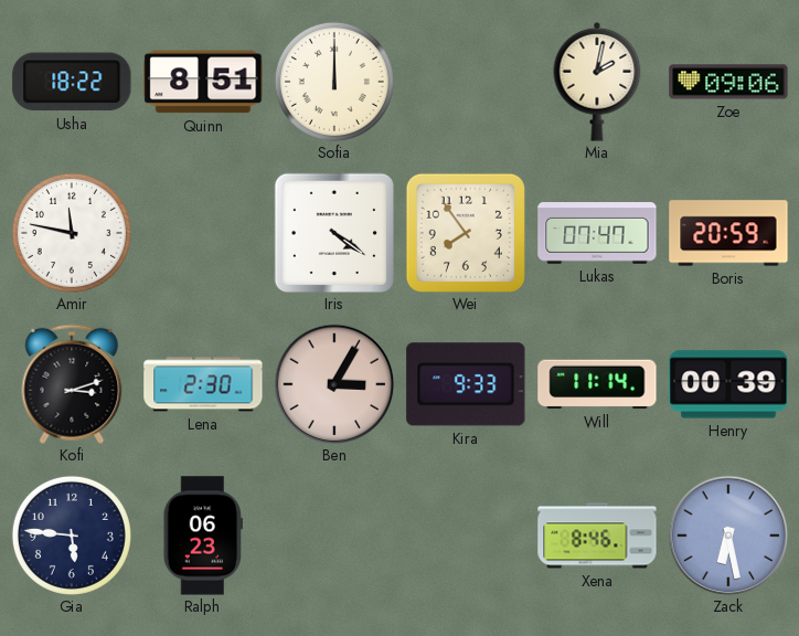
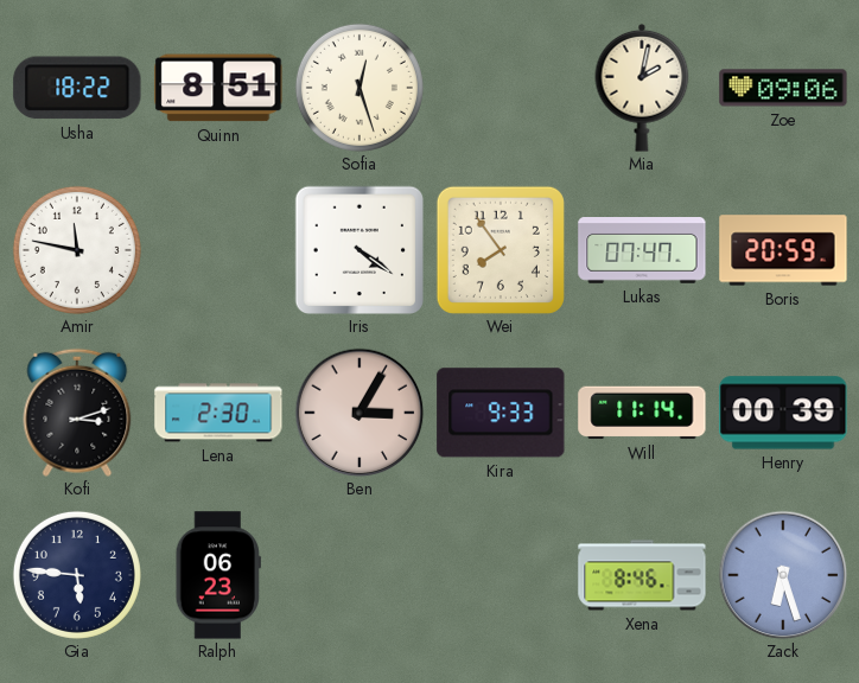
Sofia: 12:00 -> 12:27 (359, 88)
Zack: 6:28 -> 6:27 (783, 575)
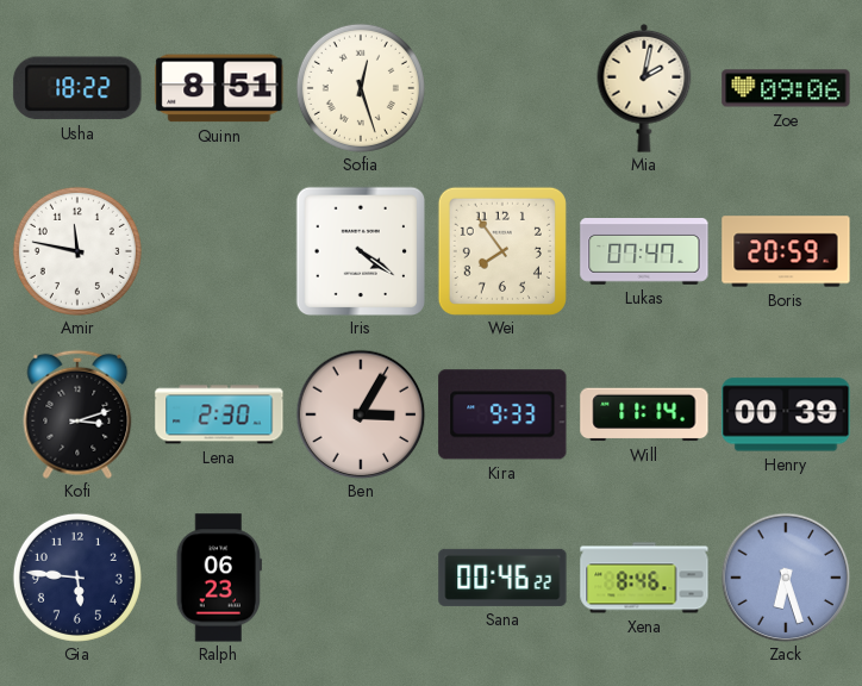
Sana: none -> 00:46 (502, 578)
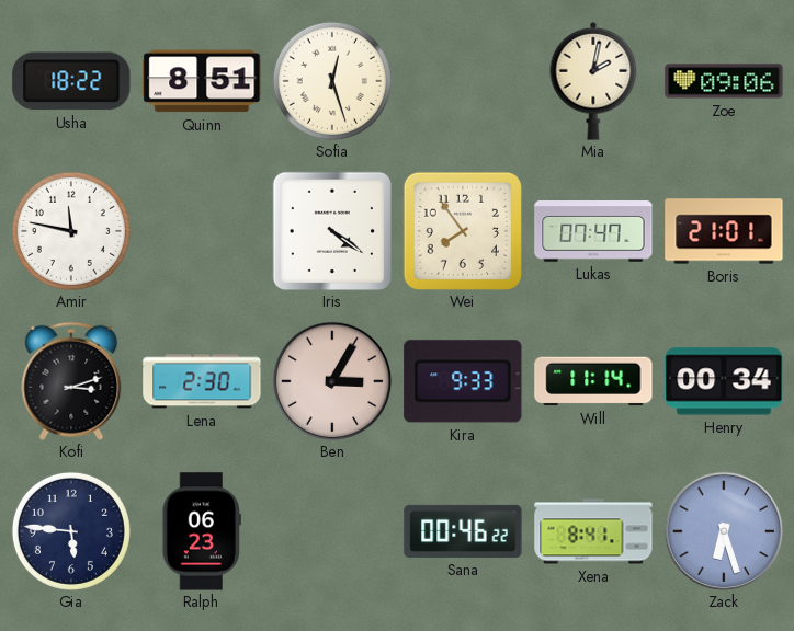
Boris: 20:59 -> 21:01 (724, 231)
Henry: 00:39 -> 00:34 (724, 381)
Xena: 8:46 -> 8:41 (593, 531)
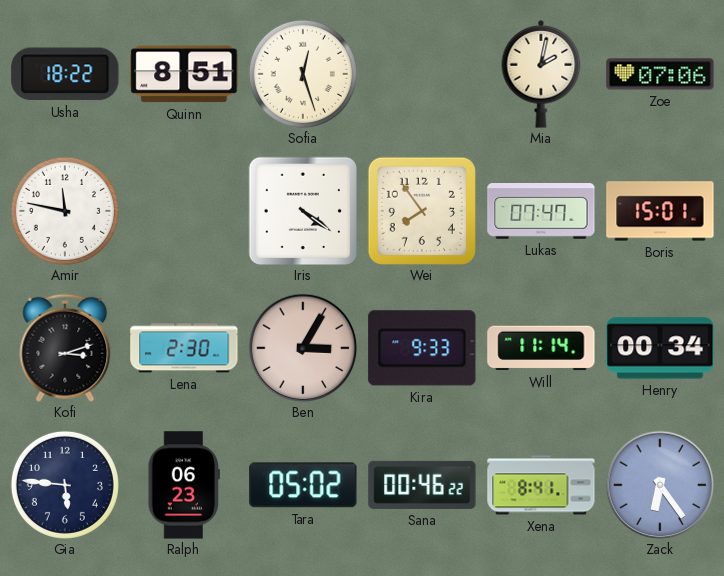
Zoe: 09:06 -> 07:06 (660, 74)
Boris: 21:01 -> 15:01 (660, 211)
Tara: none -> 05:02 (303, 485)
Zack: 6:27 -> 6:24 (660, 485)
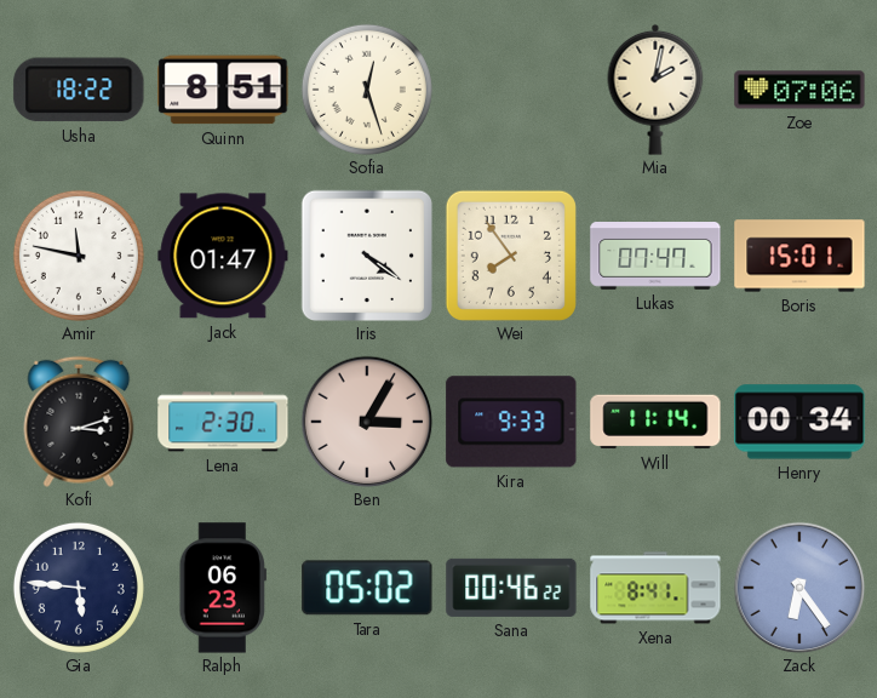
Jack: none -> 01:47 (223, 256)
